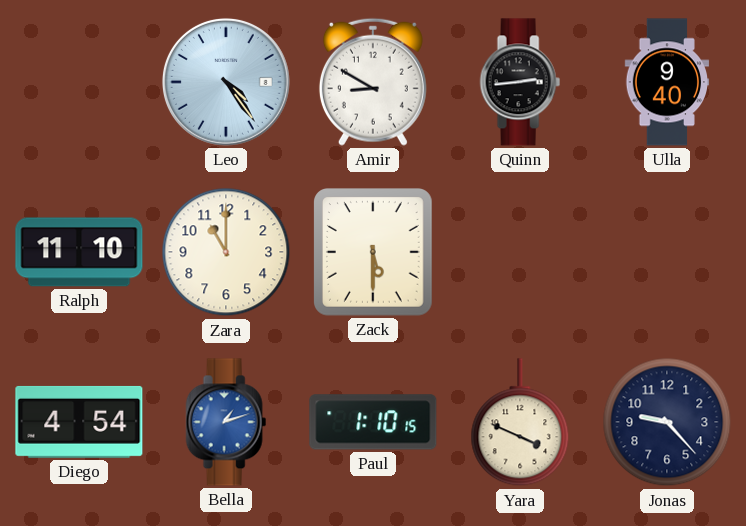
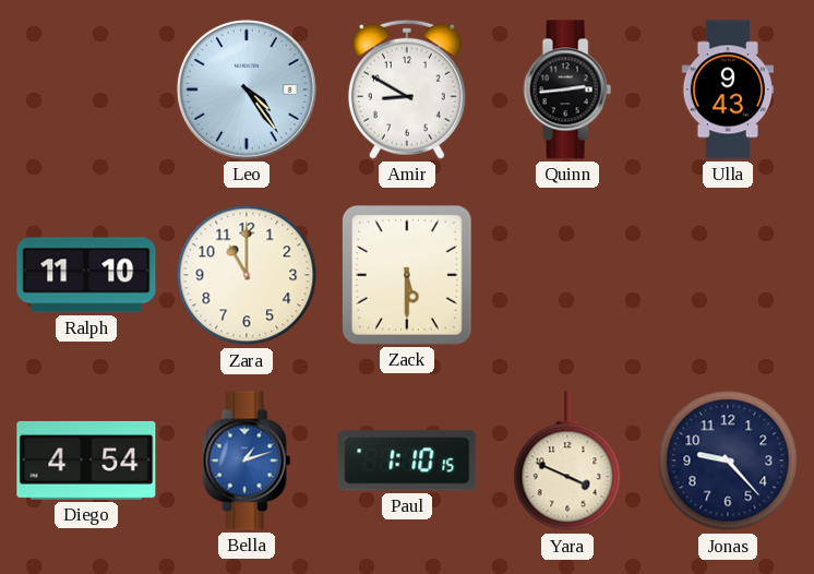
Ulla: 9:40 -> 9:43 (728, 89)
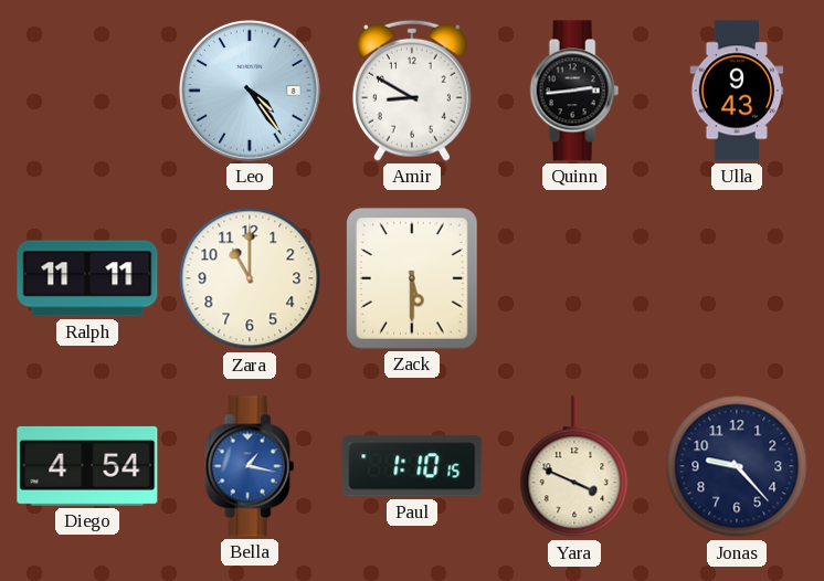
Ralph: 11:10 -> 11:11 (87, 278)
Bella: 1:12 -> 1:17 (250, 466)
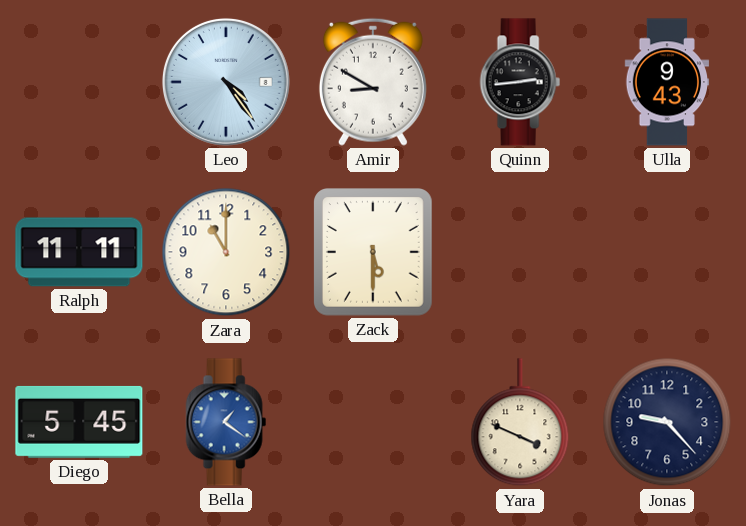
Diego: 4:54 -> 5:45 (79, 422)
Bella: 1:17 -> 1:21 (226, 422)
Paul: 1:10 -> none (412, 466)
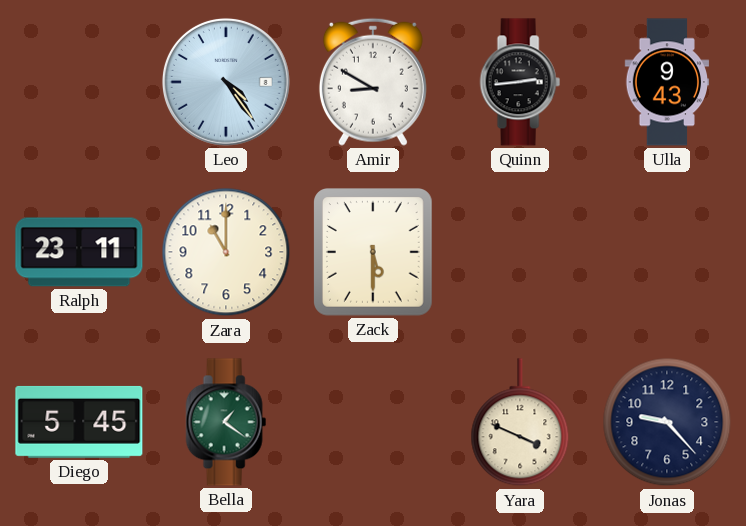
Ralph: 11:11 -> 23:11 (79, 252)
Bella dial: blue -> green (226, 422)
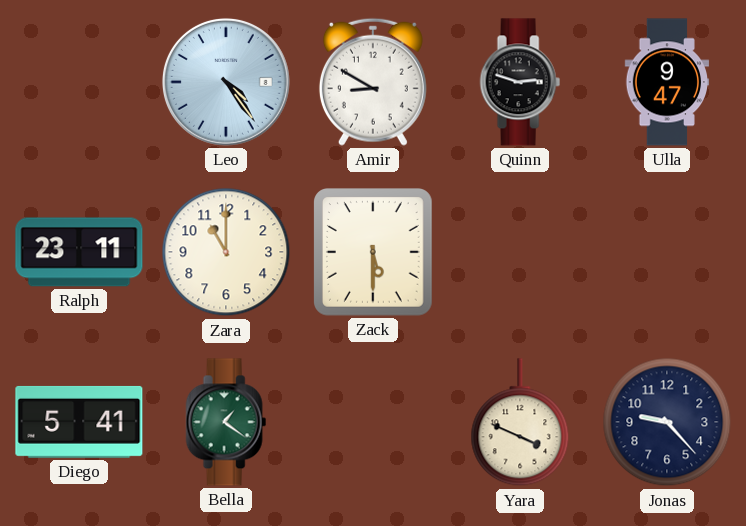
Quinn: 2:44 -> 2:48 (520, 82)
Ulla: 9:43 -> 9:47 (667, 82)
Diego: 5:45 -> 5:41 (79, 422)
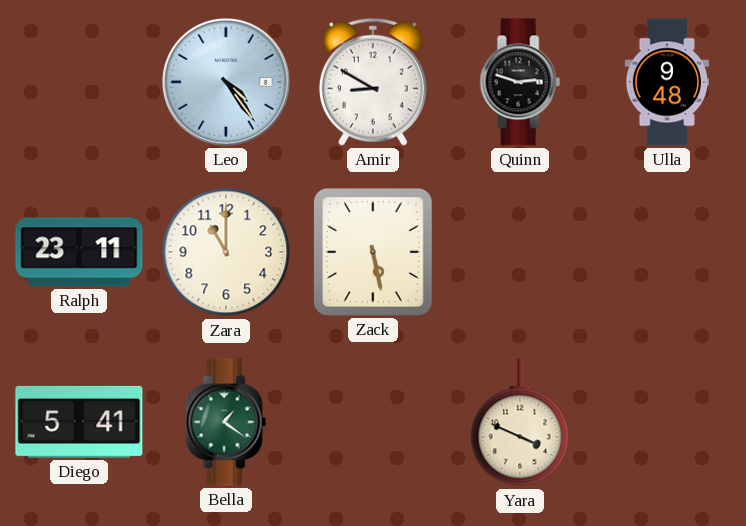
Ulla: 9:47 -> 9:48 (667, 82)
Zack: 5:30 -> 5:28 (374, 253)
Jonas: 9:23 -> none (667, 422)
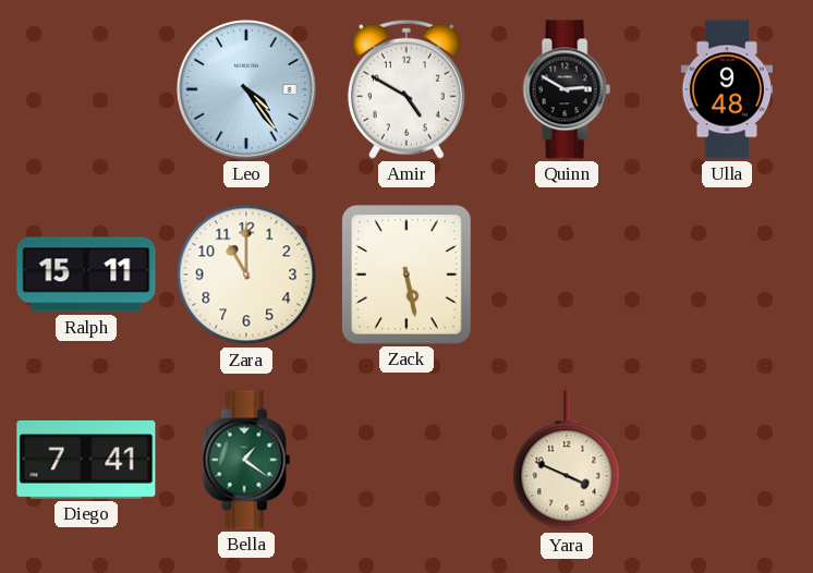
Amir: 8:50 -> 4:50 (406, 89)
Quinn: 2:48 -> 2:50 (567, 89)
Ralph: 23:11 -> 15:11 (86, 275)
Diego: 5:41 -> 7:41 (86, 460)
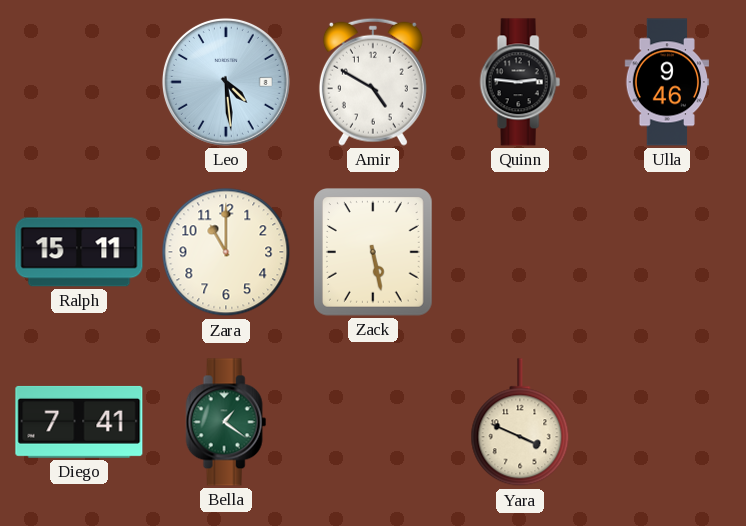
Leo: 4:24 -> 4:29 (226, 82)
Quinn: 2:50 -> 2:46 (520, 82)
Ulla: 9:48 -> 9:46 (667, 82)
